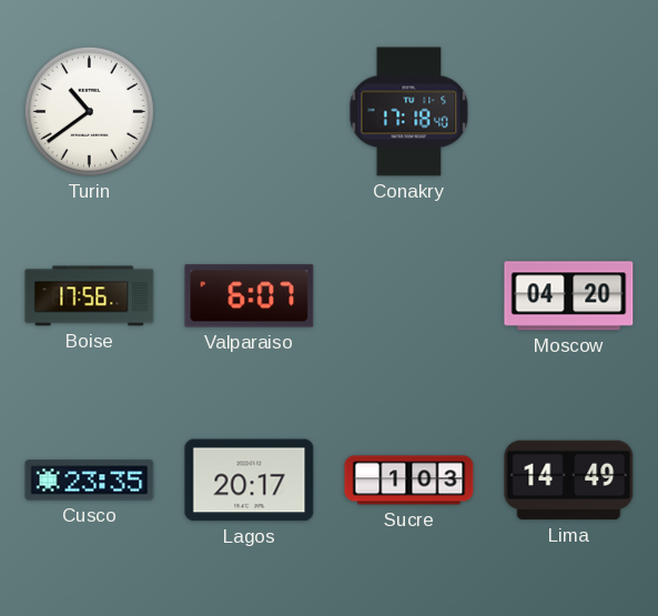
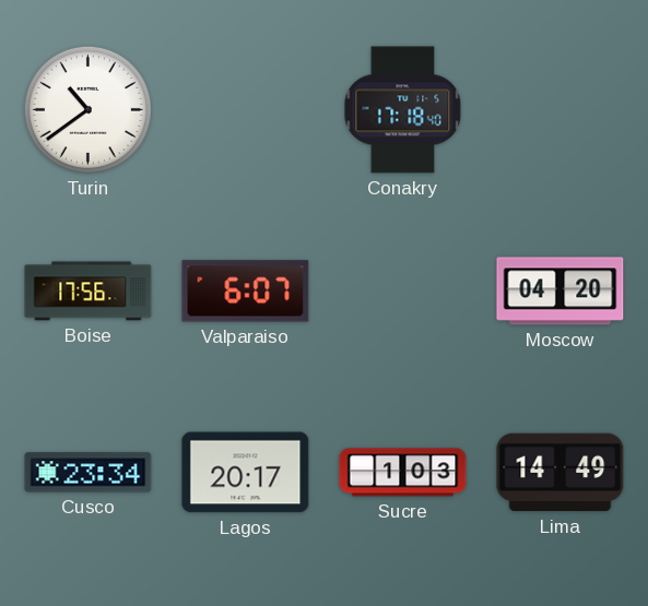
Cusco: 23:35 -> 23:34 (89, 473)
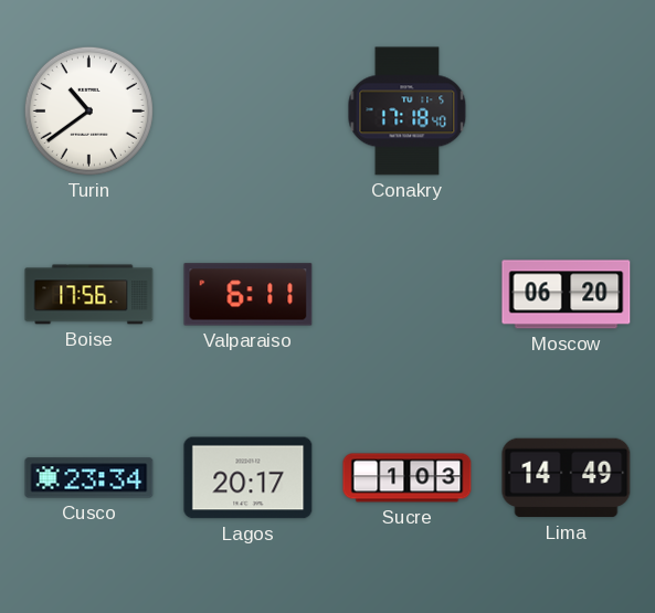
Valparaiso: 6:07 -> 6:11 (249, 295)
Moscow: 04:20 -> 06:20 (567, 295)
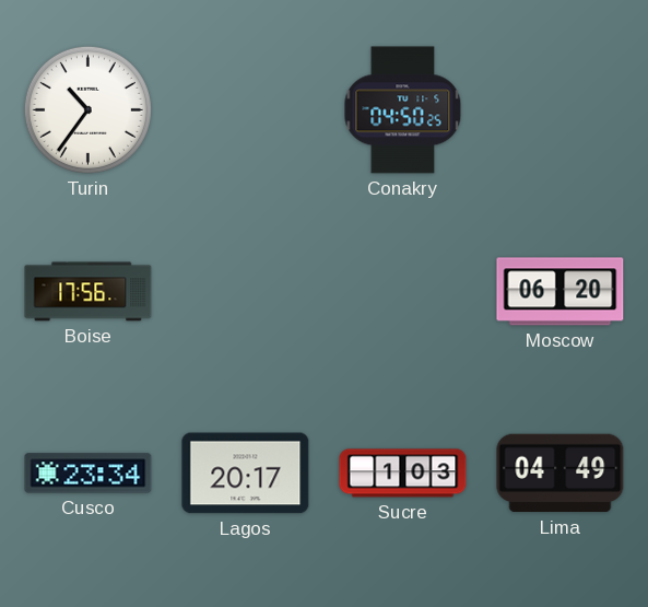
Turin: 10:39 -> 10:36 (87, 109)
Conakry: 17:18 -> 04:50 (403, 110)
Valparaiso: 6:11 -> none (249, 295)
Lima: 14:49 -> 04:49 (561, 474)
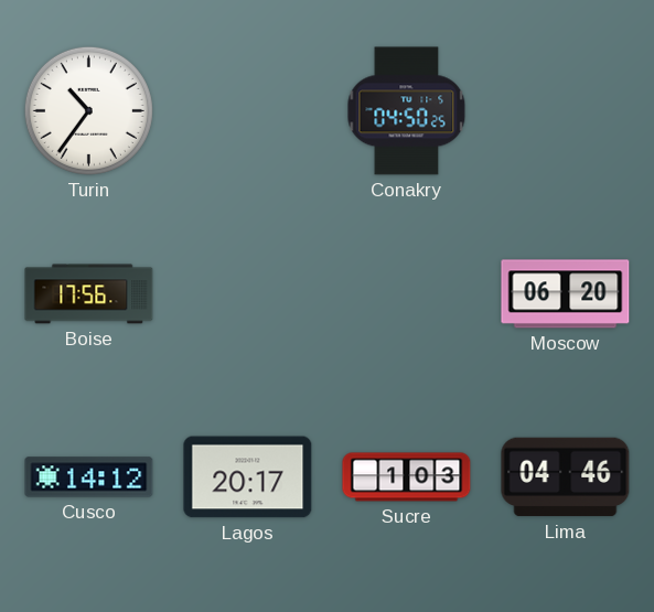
Cusco: 23:34 -> 14:12 (89, 477)
Lima: 04:49 -> 04:46 (566, 477)
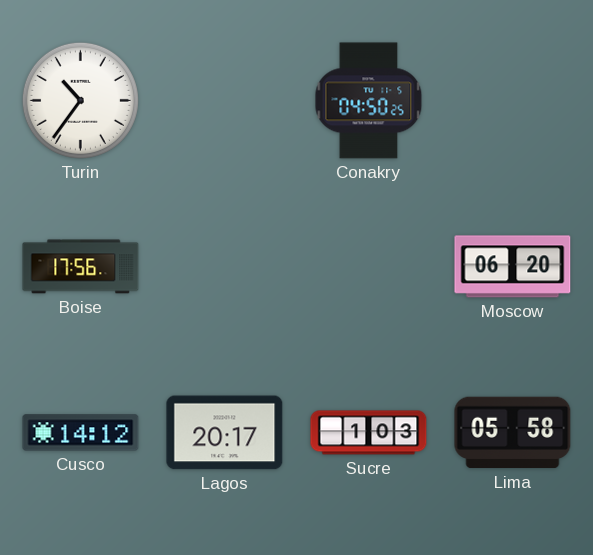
Lima: 04:46 -> 05:58 (513, 433)
